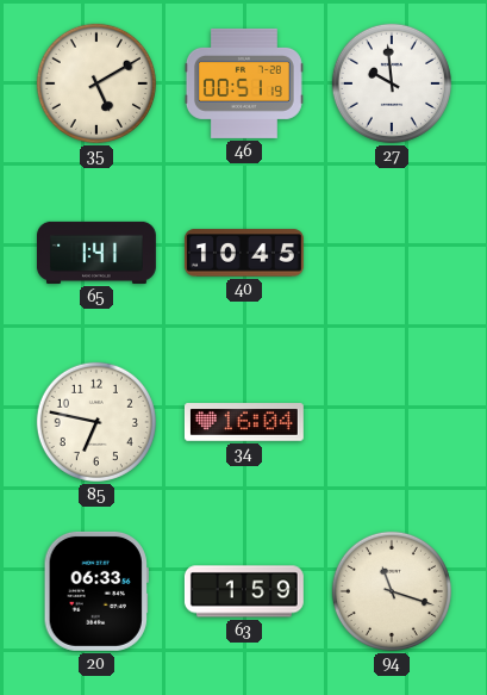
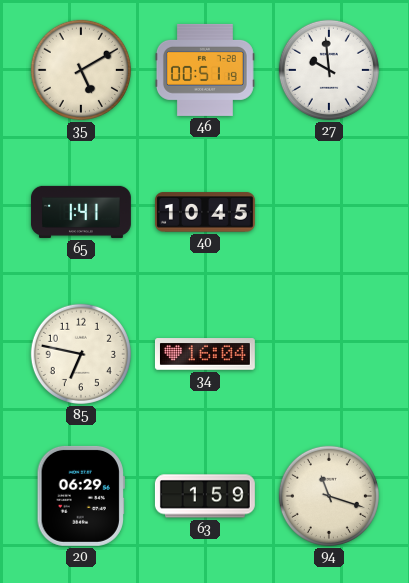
20: 06:33 -> 06:29 (81, 496)
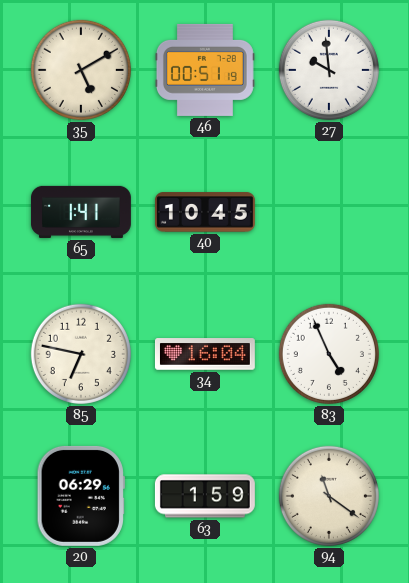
83: none -> 4:56 (329, 354)
94: 11:18 -> 11:21 (329, 496)
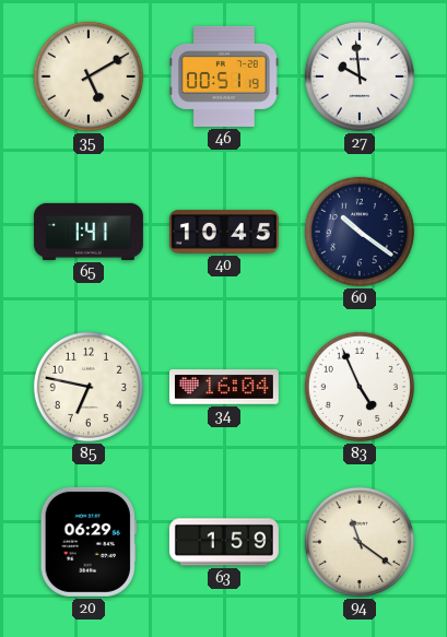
60: none -> 10:21 (360, 232)
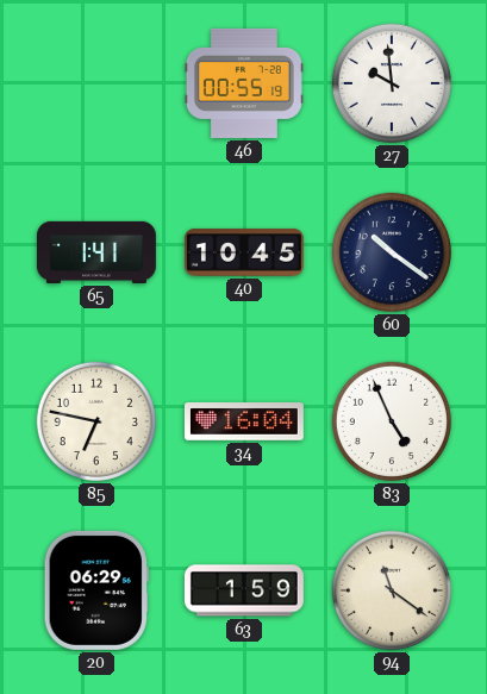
35: 5:10 -> none (89, 76)
46: 00:51 -> 00:55 (244, 83)
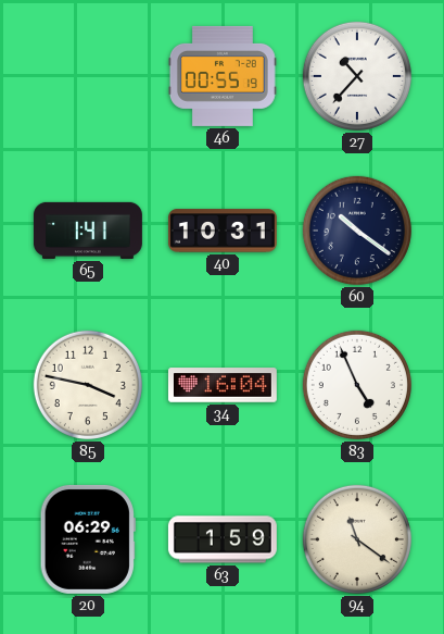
27: 9:59 -> 10:37 (357, 76)
40: 10:45 -> 10:31 (223, 231)
85: 6:47 -> 3:47 (88, 385)
